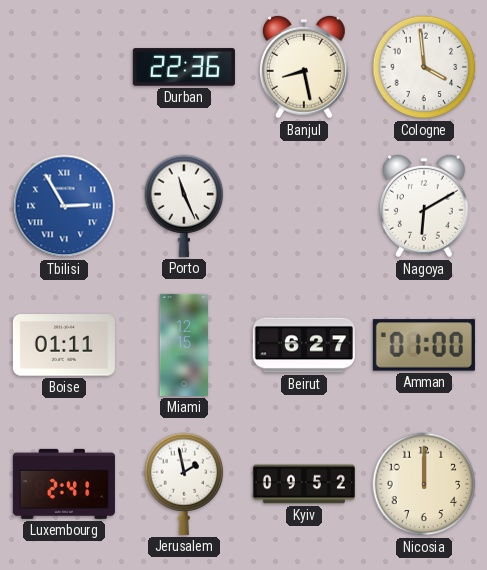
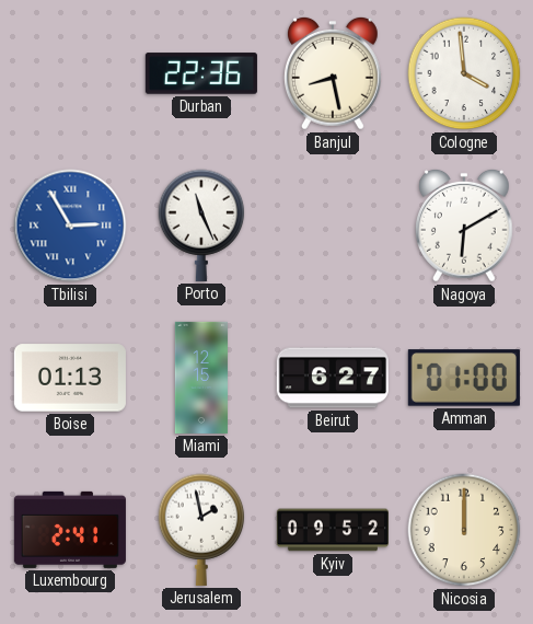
Boise: 01:11 -> 01:13 (70, 378)
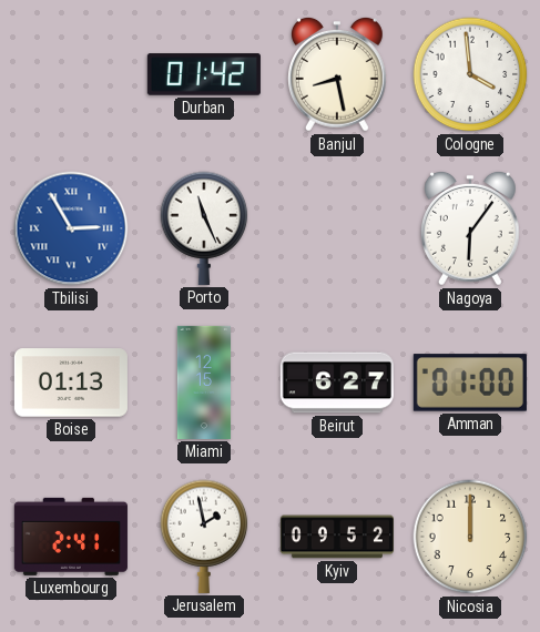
Durban: 22:36 -> 01:42 (204, 74)
Nagoya: 6:10 -> 6:06 (470, 228)
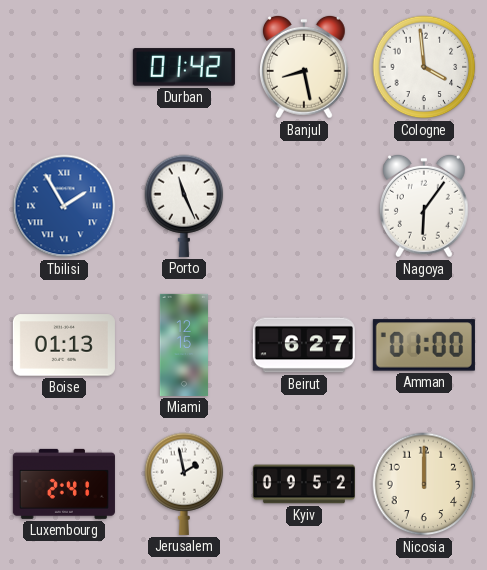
Tbilisi: 2:55 -> 1:55 (64, 206)
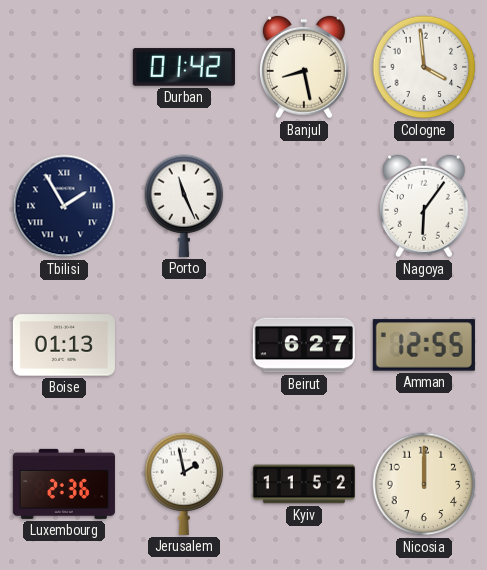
Tbilisi dial: blue -> navy (64, 206)
Miami: 12:15 -> none (184, 345)
Amman: 01:00 -> 12:55 (424, 345)
Luxembourg: 2:41 -> 2:36 (64, 484)
Kyiv: 09:52 -> 11:52 (304, 484)
